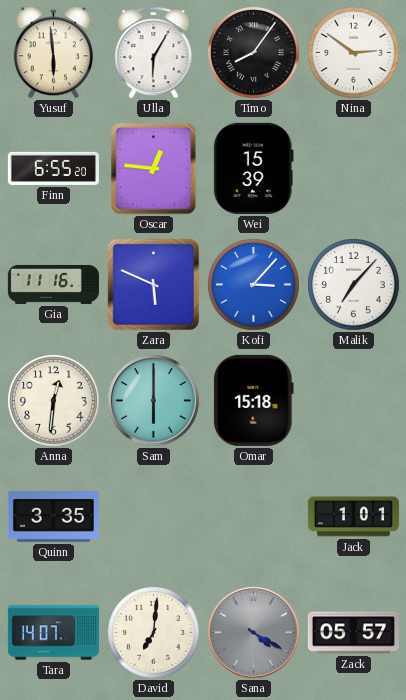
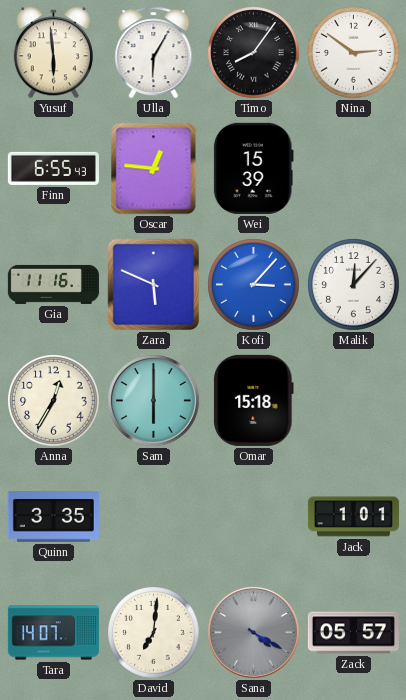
Finn: 6:55:20 -> 6:55:43 (53, 168)
Malik: 7:07 -> 12:07 (354, 285)
Anna: 12:31 -> 12:35 (54, 401)
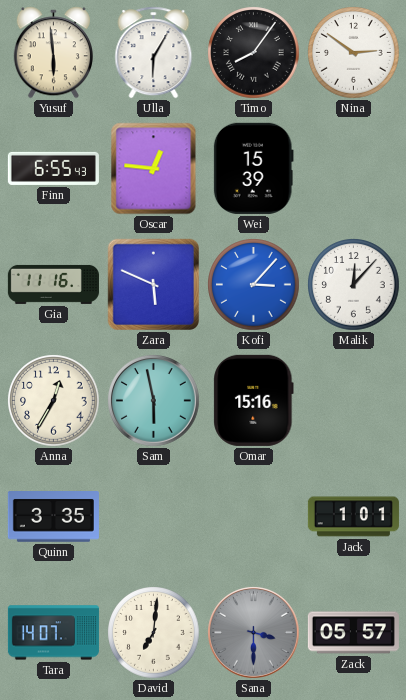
Sam: 6:00 -> 5:58 (154, 401)
Omar: 15:18 -> 15:16 (254, 400)
Sana: 4:20 -> 3:30 (254, 633)
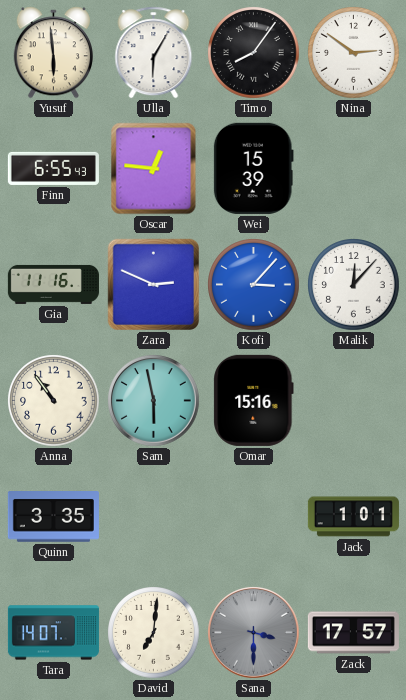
Zara: 5:49 -> 2:49 (154, 285)
Anna: 12:35 -> 10:54 (54, 401)
Zack: 05:57 -> 17:57 (353, 633)
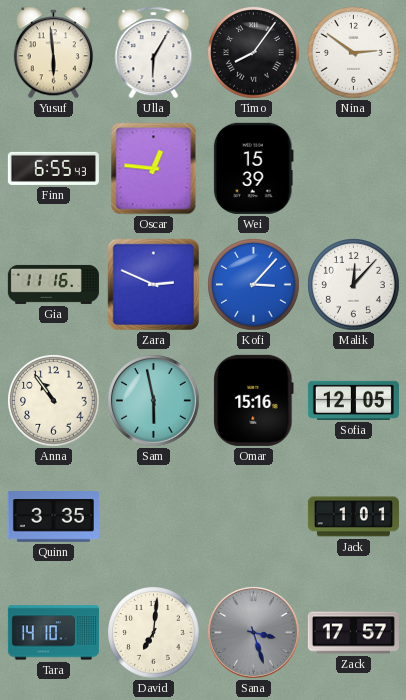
Sofia: none -> 12:05 (353, 400)
Tara: 14:07 -> 14:10 (53, 633)
Sana: 3:30 -> 3:27 (254, 633)
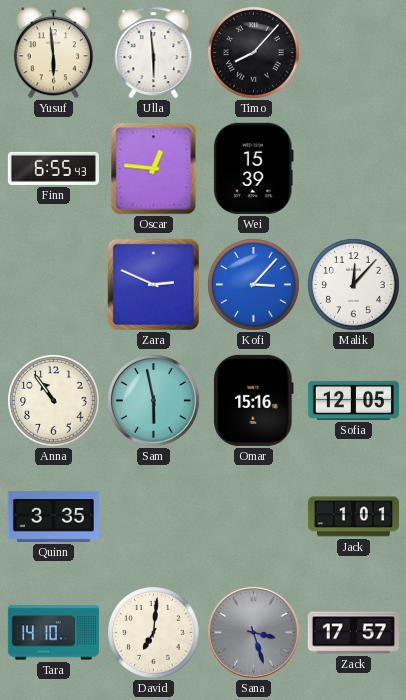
Ulla: 6:05 -> 5:59 (154, 53)
Timo: 8:06 -> 8:07 (254, 53)
Nina: 2:51 -> none (354, 53)
Gia: 11:16 -> none (53, 284)
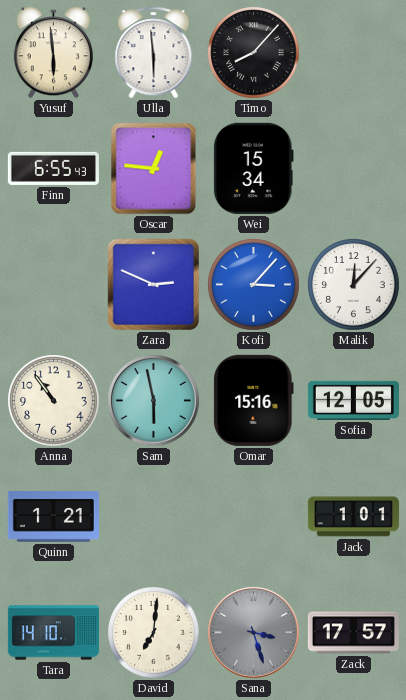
Wei: 15:39 -> 15:34 (253, 168)
Quinn: 3:35 -> 1:21 (53, 517)
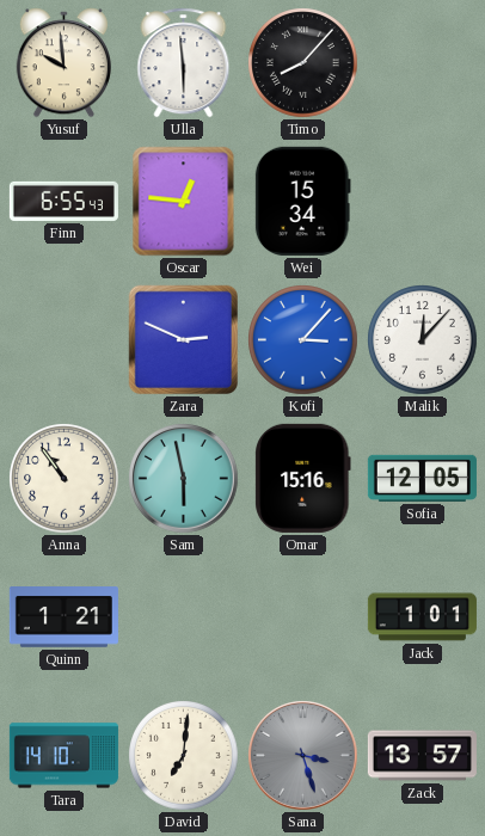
Yusuf: 5:59 -> 9:59 (63, 63)
Zack: 17:57 -> 13:57 (422, 756)
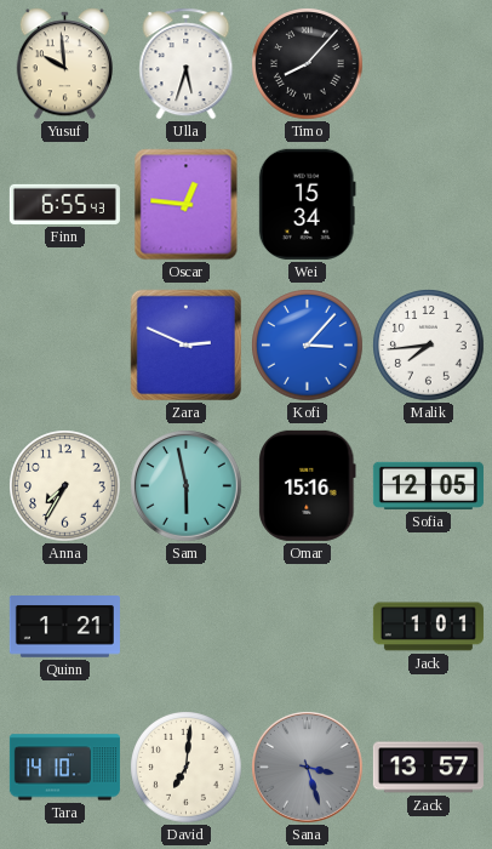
Ulla: 5:59 -> 5:33 (187, 64)
Malik: 12:07 -> 7:44 (429, 346)
Anna: 10:54 -> 7:35 (65, 486)
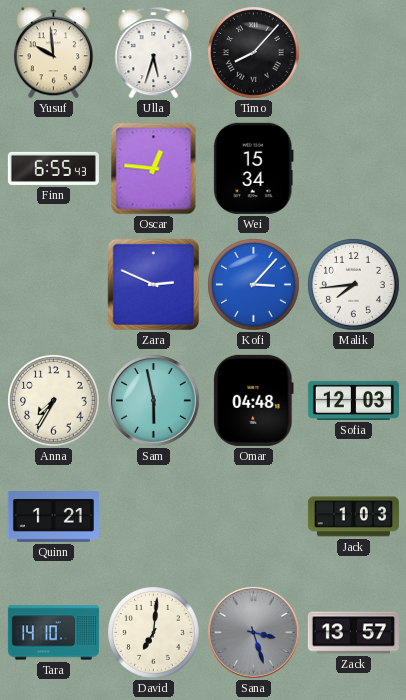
Omar: 15:16 -> 04:48 (254, 400)
Sofia: 12:05 -> 12:03 (353, 400)
Jack: 1:01 -> 1:03 (353, 517)
